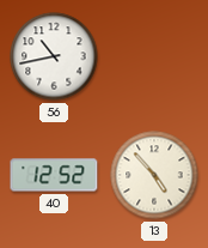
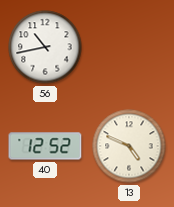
13: 4:53 -> 4:49 (129, 146)
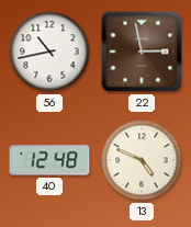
22: none -> 2:58 (142, 52)
40: 12:52 -> 12:48 (49, 160)
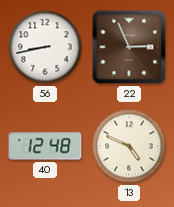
56: 10:43 -> 8:43 (45, 47)
22: 2:58 -> 2:56 (129, 47)
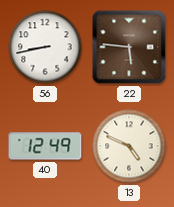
22: 2:56 -> 5:46 (129, 47)
40: 12:48 -> 12:49 (45, 146)
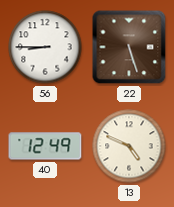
56: 8:43 -> 8:45 (45, 47)
22: 5:46 -> 5:27 (129, 47)
